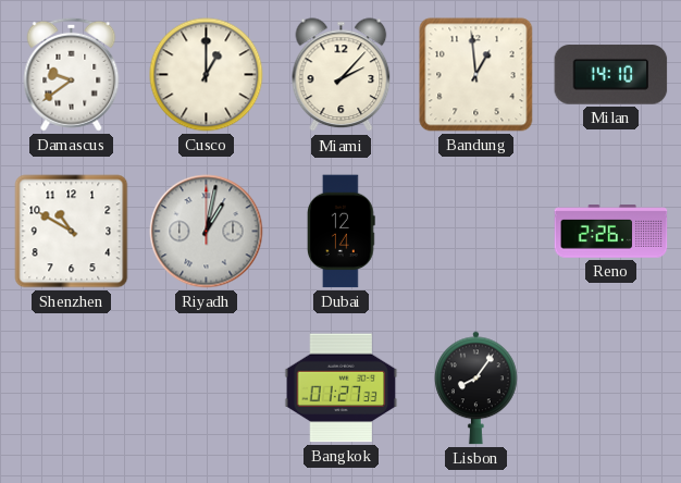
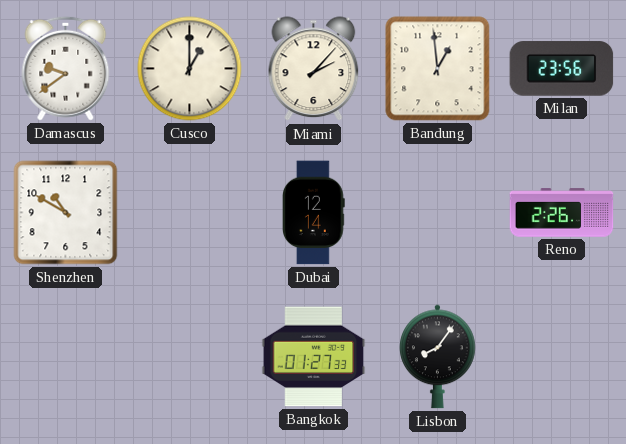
Milan: 14:10 -> 23:56 (562, 69)
Riyadh: 1:02 -> none (207, 232)
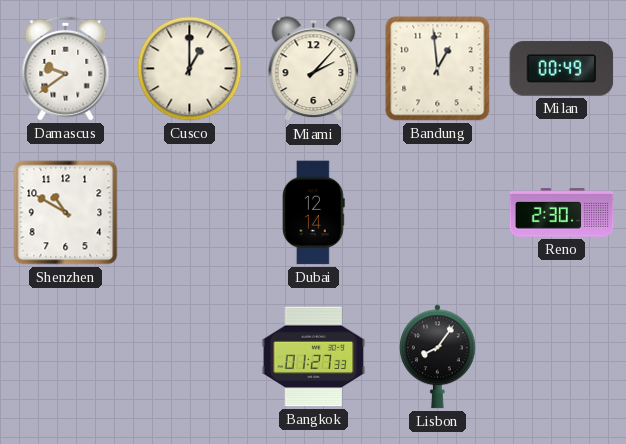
Milan: 23:56 -> 00:49 (562, 69)
Reno: 2:26 -> 2:30 (562, 213)
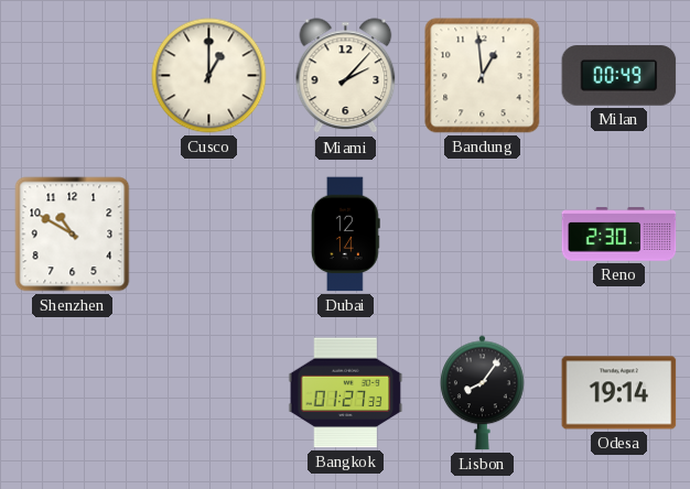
Damascus: 9:39 -> none (66, 68)
Odesa: none -> 19:14 (619, 393)
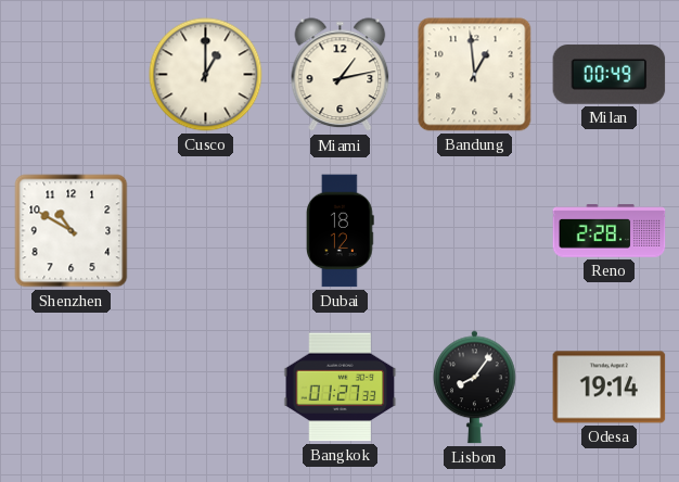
Miami: 2:07 -> 1:13 (341, 75)
Dubai: 12:14 -> 18:12 (341, 231)
Reno: 2:30 -> 2:28 (610, 231)
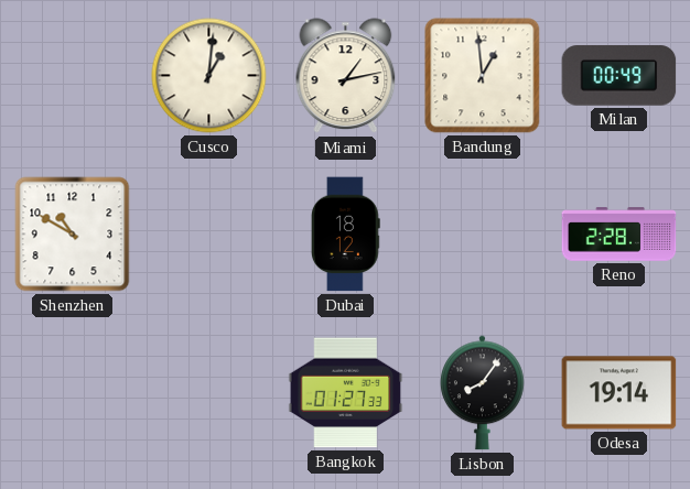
Cusco: 1:00 -> 1:01 (209, 76)
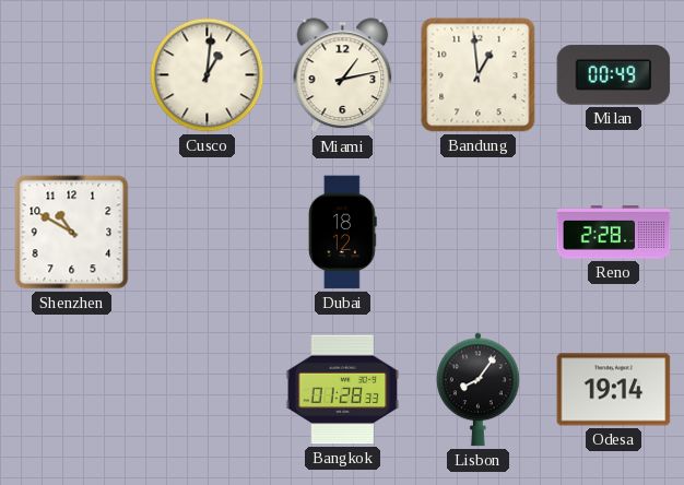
Bangkok: 01:27 -> 01:28 (343, 390)
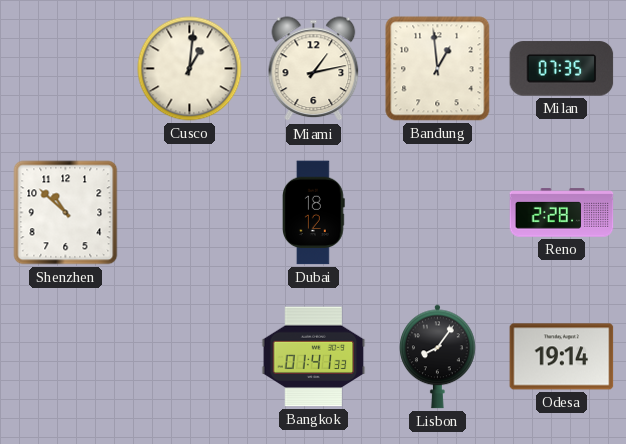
Milan: 00:49 -> 07:35 (562, 69)
Shenzhen: 10:50 -> 10:52 (66, 213)
Bangkok: 01:28 -> 01:41 (314, 357)
